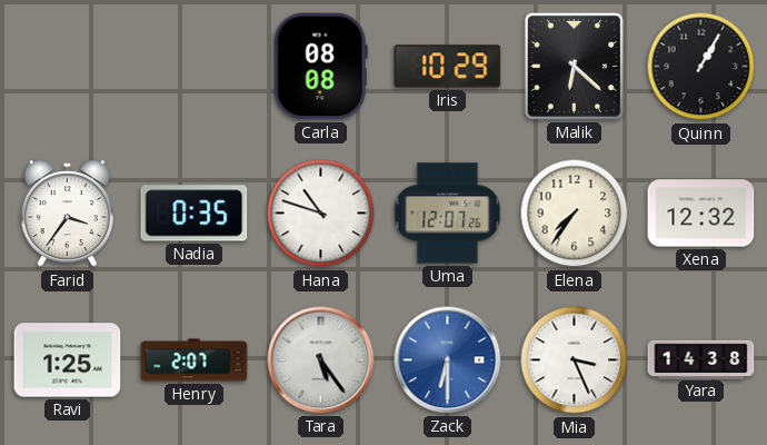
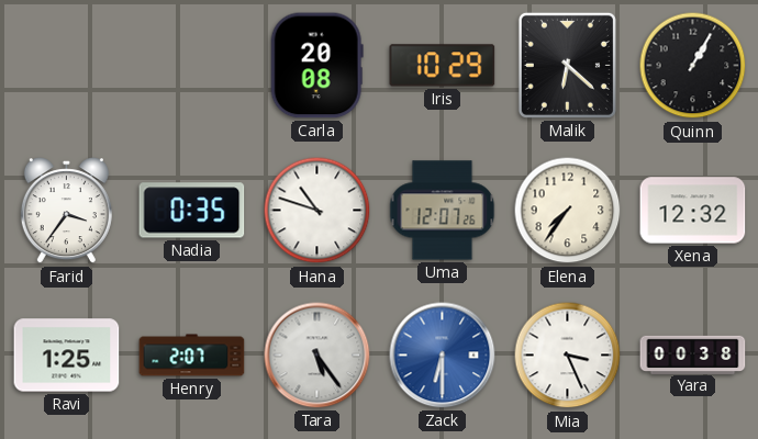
Carla: 08:08 -> 20:08 (316, 66)
Yara: 14:38 -> 00:38 (693, 354)
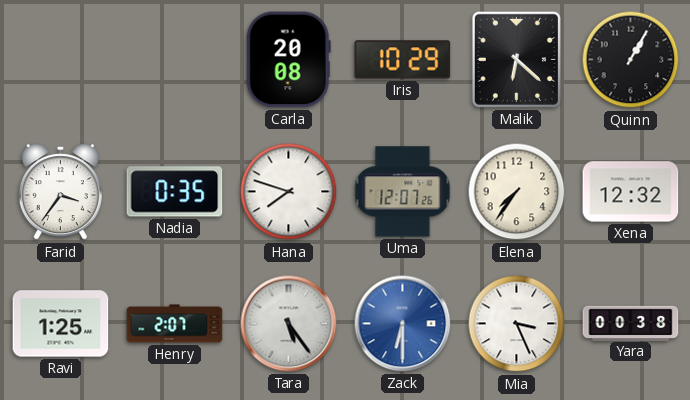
Hana: 10:48 -> 7:48 (289, 192)
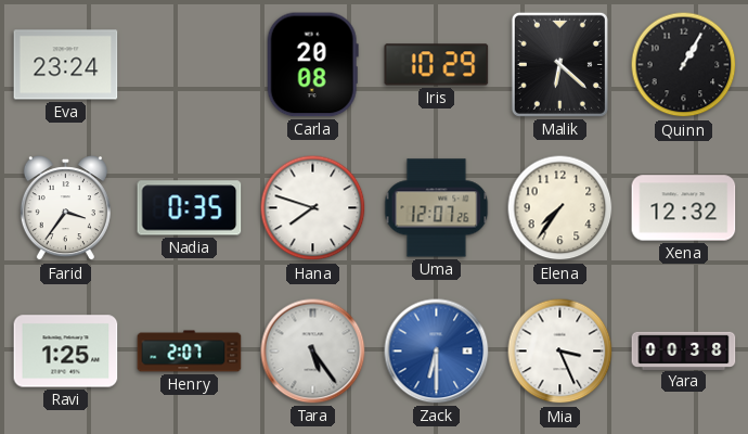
Eva: none -> 23:24 (66, 65)
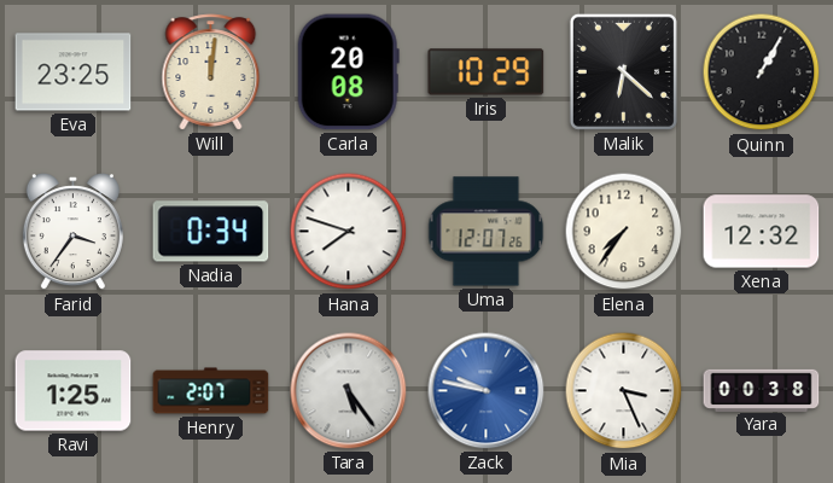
Eva: 23:24 -> 23:25 (74, 72)
Will: none -> 12:01 (211, 72)
Nadia: 0:35 -> 0:34 (211, 232)
Zack: 6:30 -> 9:47 (487, 391)
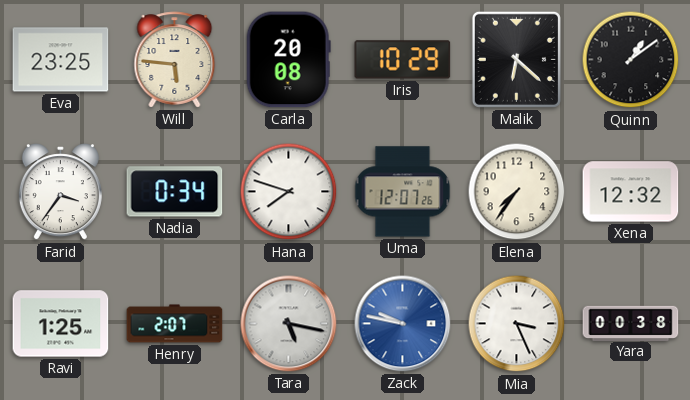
Will: 12:01 -> 5:46 (175, 60)
Quinn: 1:05 -> 1:09 (631, 60)
Tara: 5:24 -> 5:17 (289, 324)
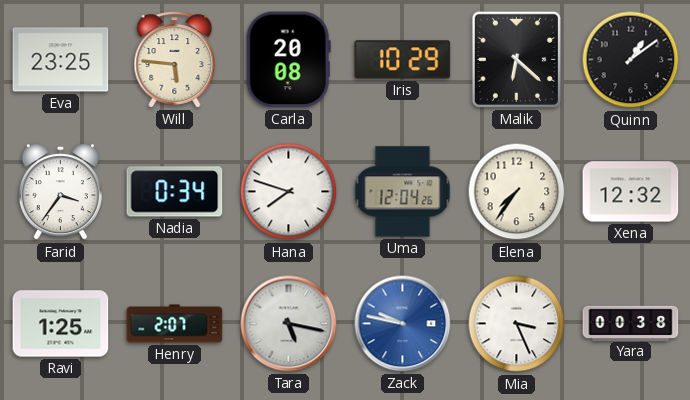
Uma: 12:07 -> 12:04 (403, 192)
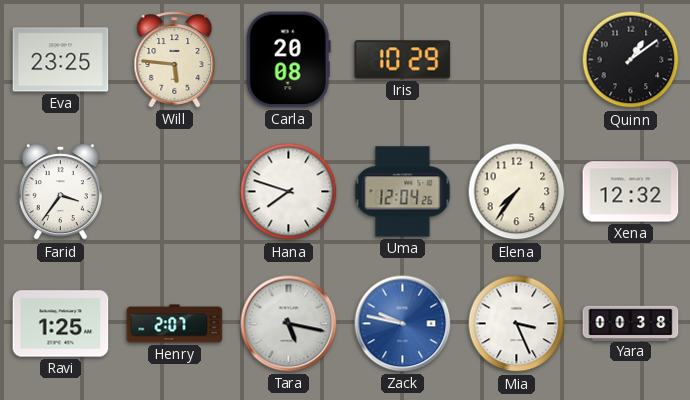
Malik: 6:22 -> none (516, 59)
Nadia: 0:34 -> none (175, 192)
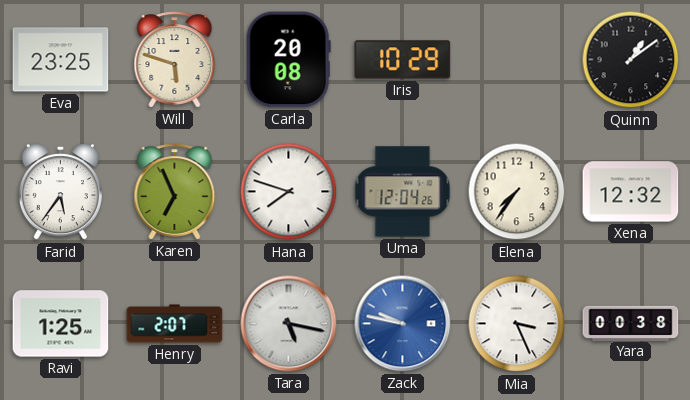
Will: 5:46 -> 5:48 (175, 60)
Farid: 3:36 -> 5:36 (60, 192)
Karen: none -> 6:56 (175, 192)
